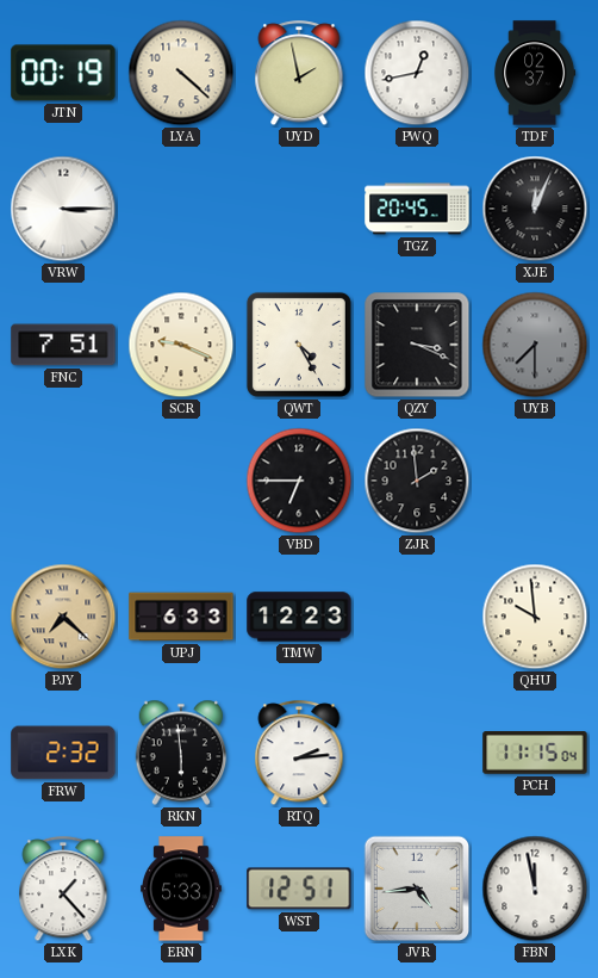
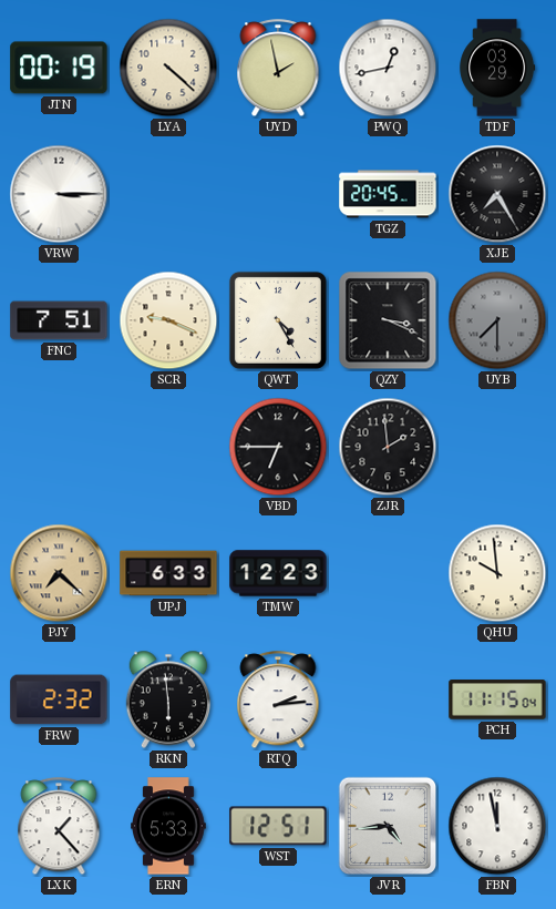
TDF: 02:37 -> 03:29 (497, 68)
XJE: 12:04 -> 7:25 (497, 194)
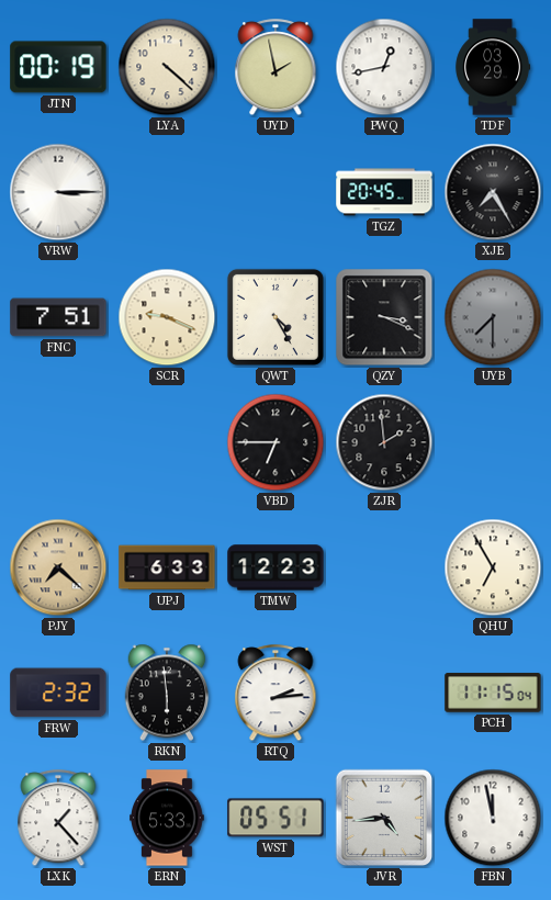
QHU: 9:59 -> 6:55 (493, 567)
WST: 12:51 -> 05:51 (275, 818)
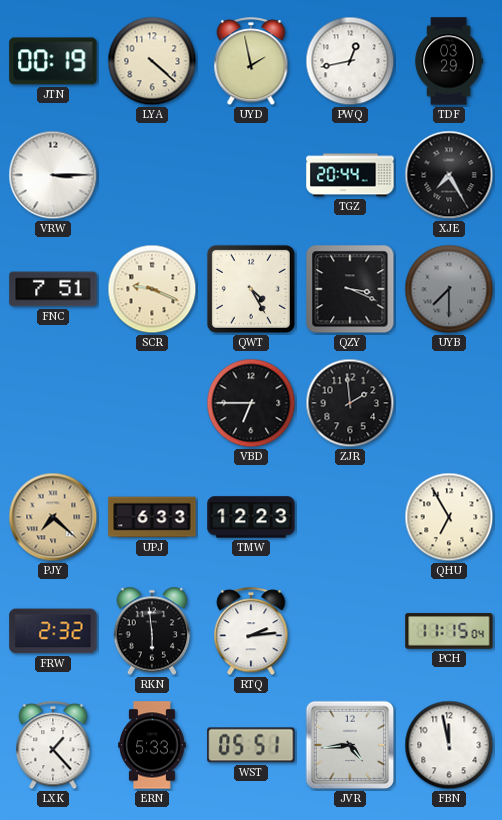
TGZ: 20:45 -> 20:44 (350, 175)
